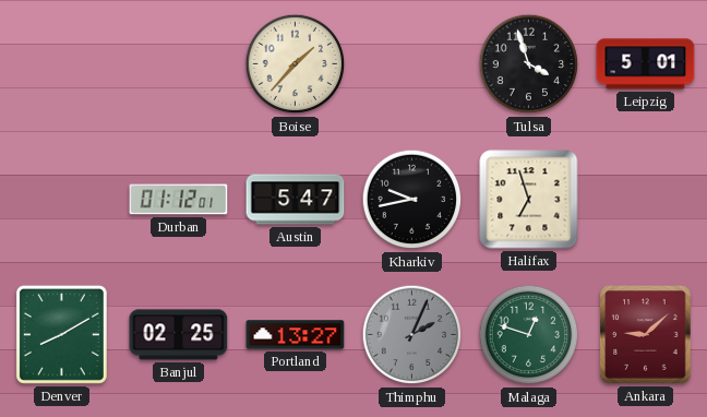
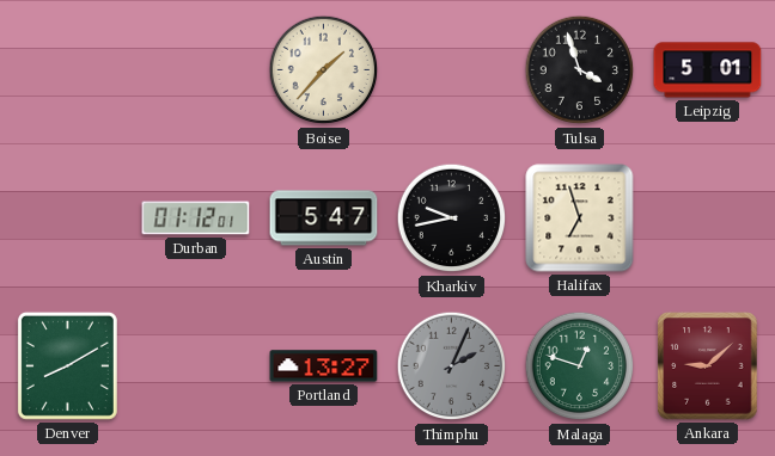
Banjul: 02:25 -> none (179, 335)
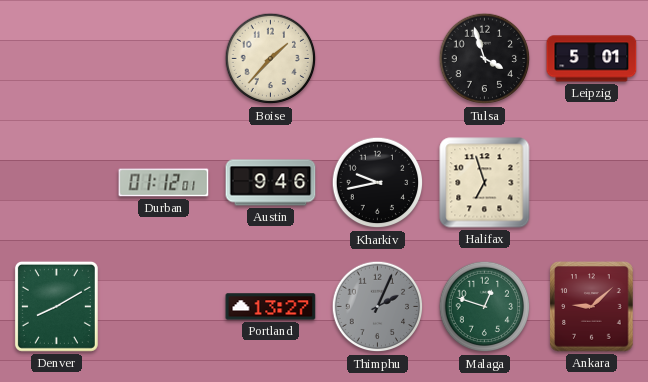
Austin: 5:47 -> 9:46 (271, 183)
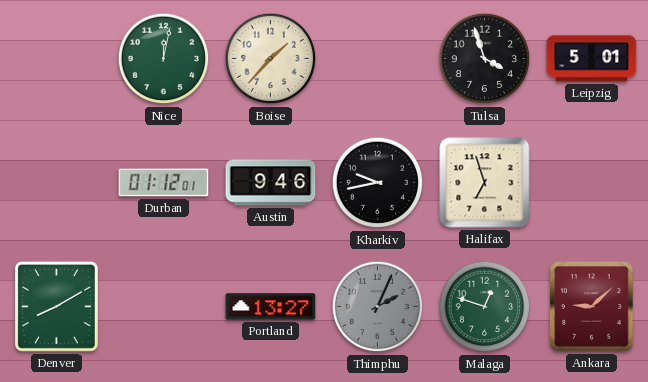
Nice: none -> 12:02 (164, 59)
